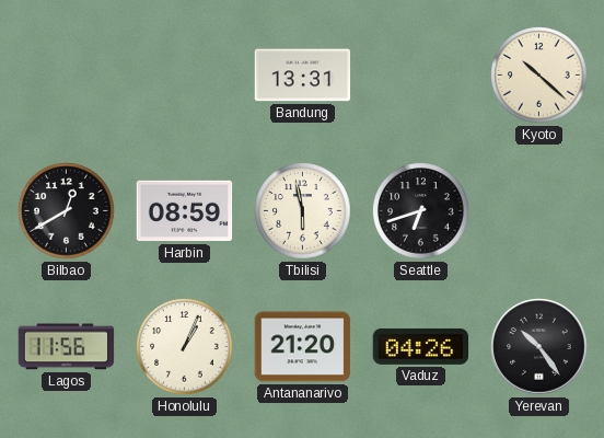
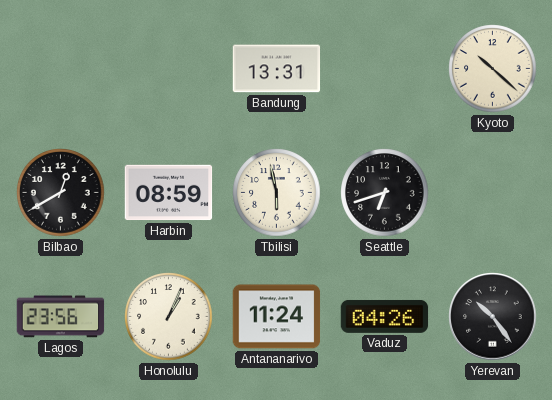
Lagos: 11:56 -> 23:56 (61, 317)
Antananarivo: 21:20 -> 11:24 (277, 317)
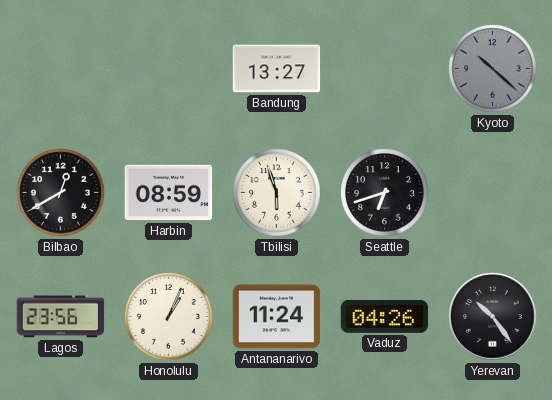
Bandung: 13:31 -> 13:27 (277, 69)
Kyoto dial: cream -> grey (493, 69)
Tbilisi: 5:58 -> 5:57 (277, 193)
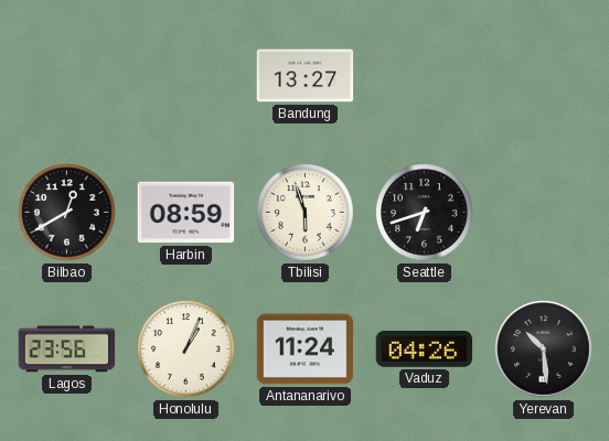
Kyoto: 10:22 -> none (493, 69)
Yerevan: 10:24 -> 10:29 (544, 349)
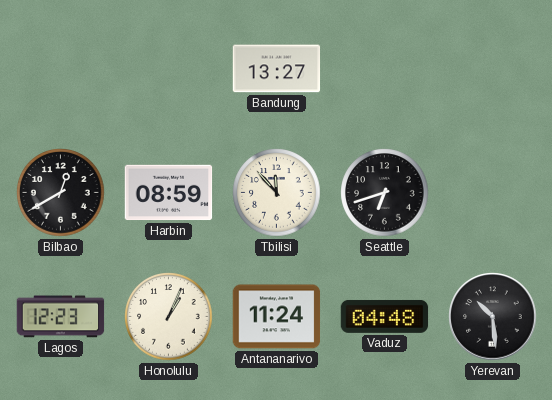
Tbilisi: 5:57 -> 11:53 (277, 193)
Lagos: 23:56 -> 12:23 (61, 317)
Vaduz: 04:26 -> 04:48 (385, 316)
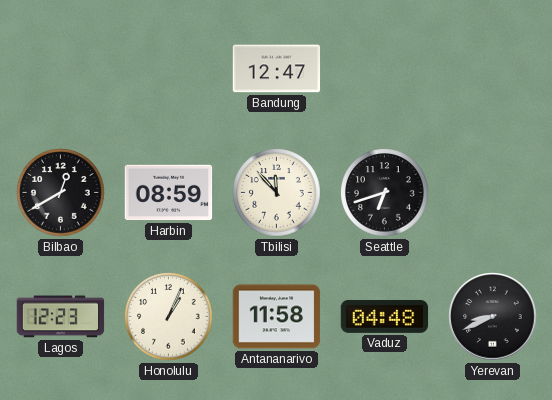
Bandung: 13:27 -> 12:47 (277, 69)
Antananarivo: 11:24 -> 11:58 (277, 317)
Yerevan: 10:29 -> 8:41 (493, 317)
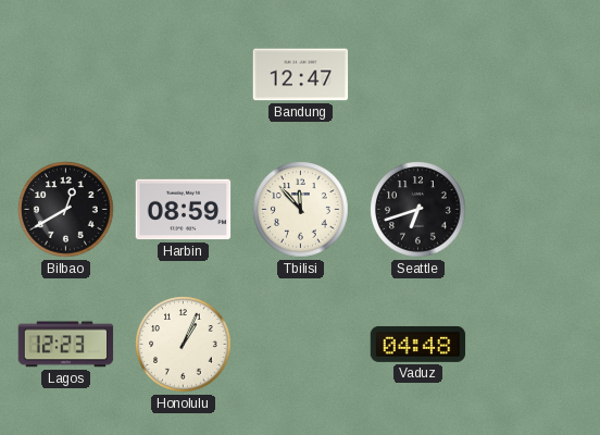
Antananarivo: 11:58 -> none (277, 317)
Yerevan: 8:41 -> none (493, 317)
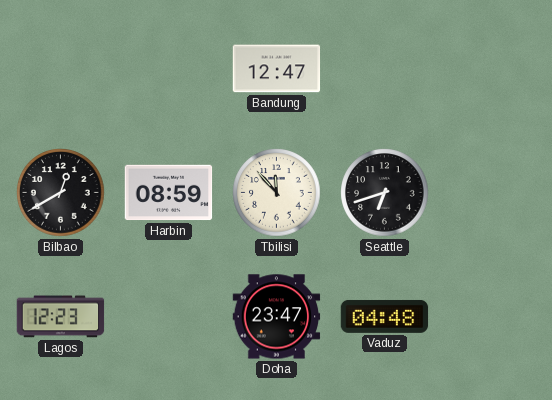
Honolulu: 1:04 -> none (184, 345)
Doha: none -> 23:47 (277, 317)
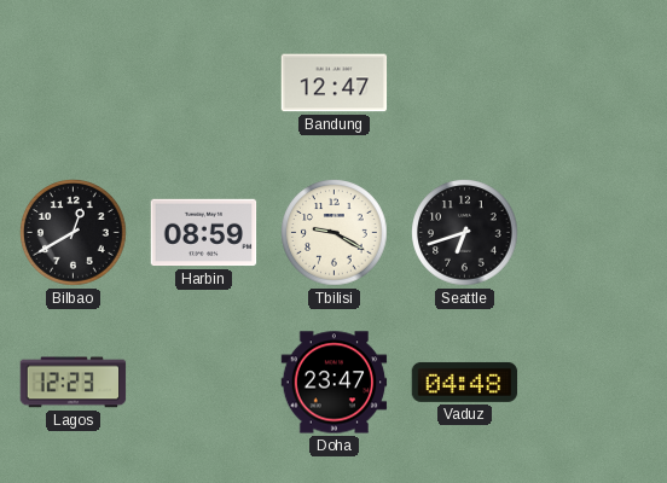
Tbilisi: 11:53 -> 9:20 (335, 233)
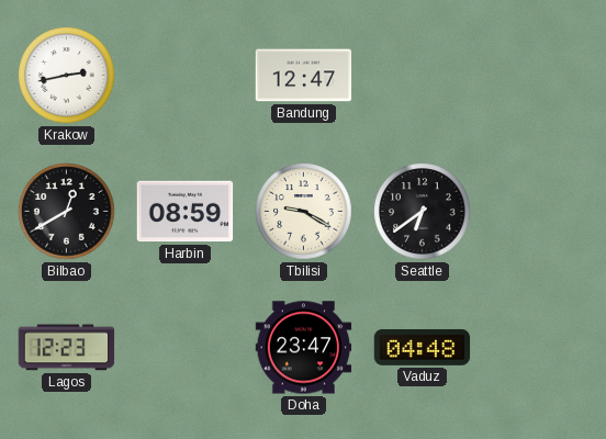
Krakow: none -> 2:43 (67, 76)
Seattle: 6:42 -> 6:39 (423, 212)
